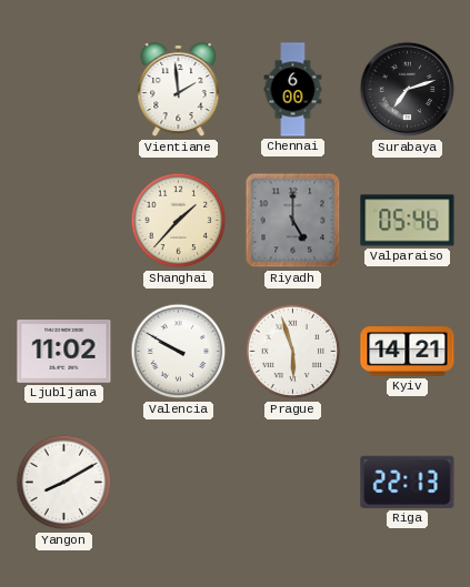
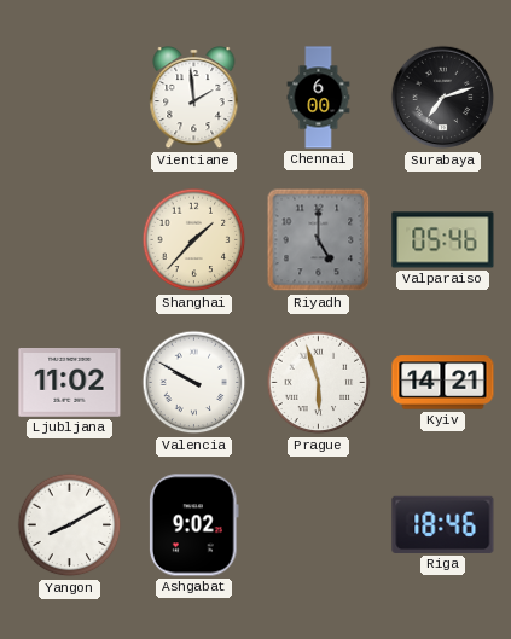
Ashgabat: none -> 9:02 (193, 525)
Riga: 22:13 -> 18:46 (443, 524)
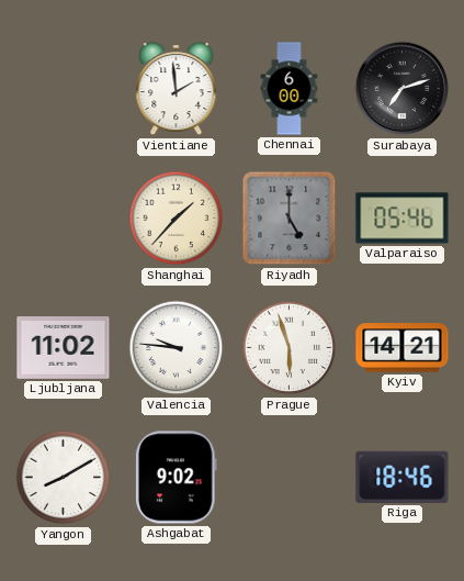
Valencia: 9:50 -> 9:46 (177, 348)
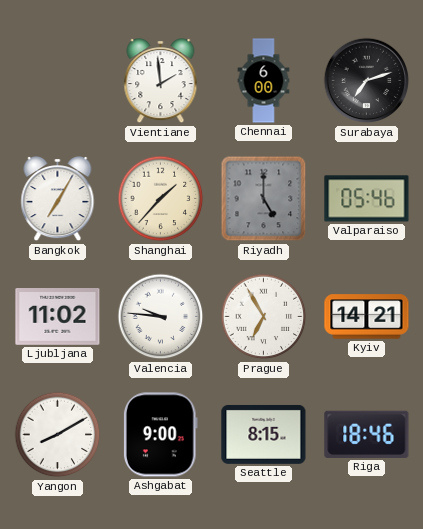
Bangkok: none -> 7:05 (58, 200)
Prague: 5:57 -> 6:55 (264, 317)
Ashgabat: 9:02 -> 9:00 (160, 435)
Seattle: none -> 8:15 (264, 434)
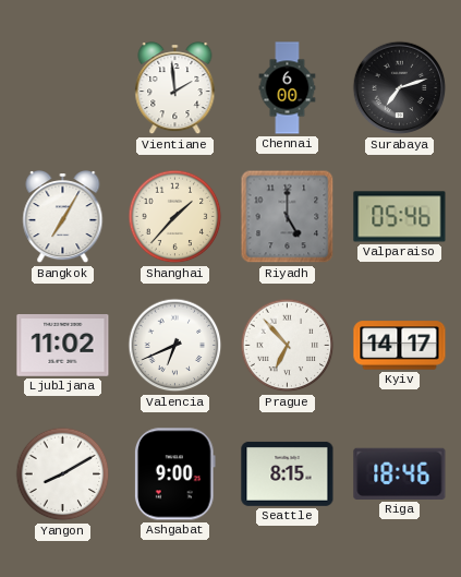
Valencia: 9:46 -> 6:41 (175, 346)
Prague: 6:55 -> 6:53 (288, 346)
Kyiv: 14:21 -> 14:17 (400, 346)
